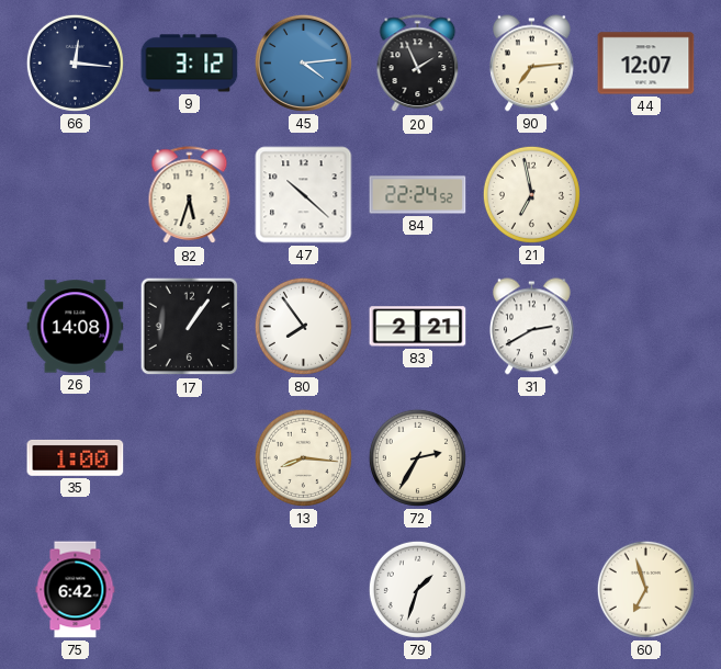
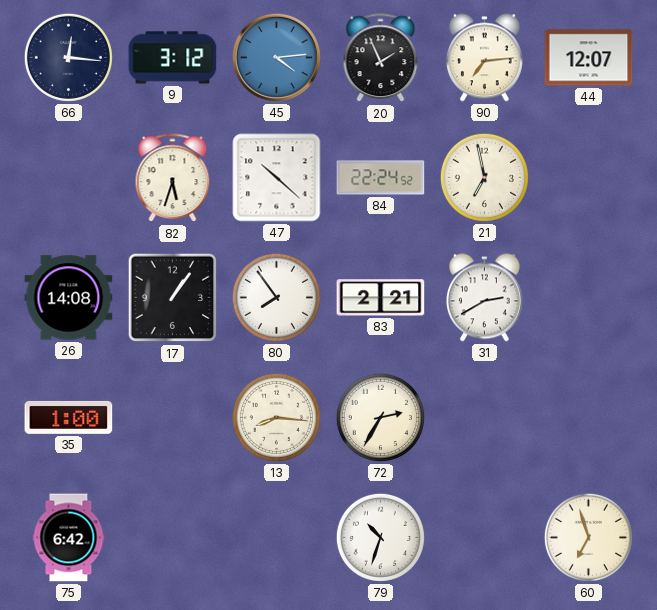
79: 1:33 -> 10:33 (380, 537)
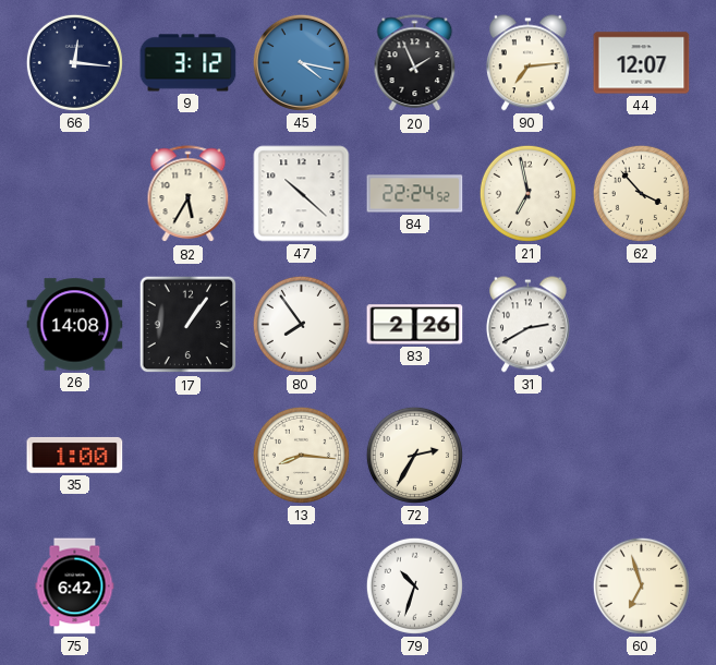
45: 4:14 -> 4:17 (301, 62)
82: 5:33 -> 5:35 (189, 194)
62: none -> 3:53 (641, 193)
83: 2:21 -> 2:26 (415, 325)
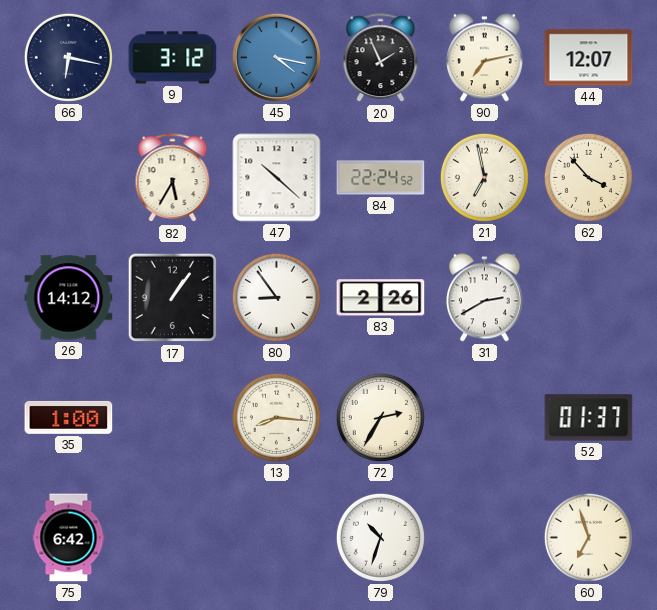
66: 12:16 -> 6:17 (68, 57)
90: 7:14 -> 7:13 (484, 58)
26: 14:08 -> 14:12 (69, 298)
80: 7:54 -> 8:54 (276, 297)
52: none -> 01:37 (589, 418)
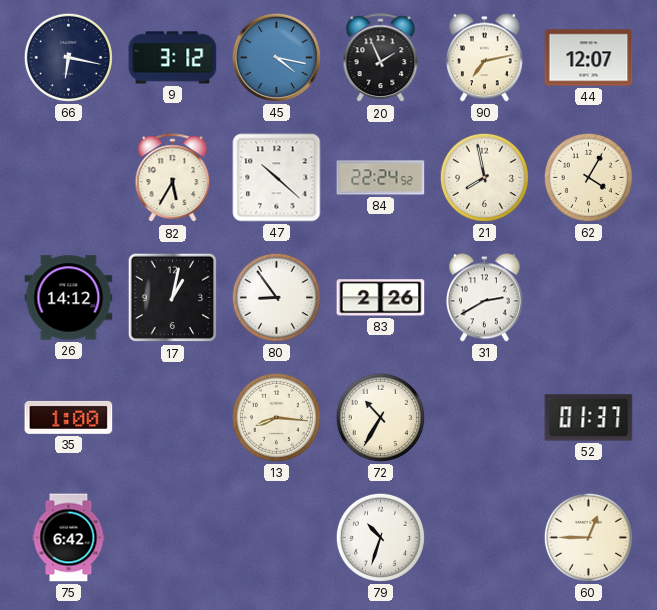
21: 6:58 -> 7:58 (484, 177)
62: 3:53 -> 4:05 (588, 177)
17: 1:06 -> 1:02 (173, 298)
72: 2:35 -> 10:35 (380, 417)
60: 6:57 -> 12:45 (588, 537)
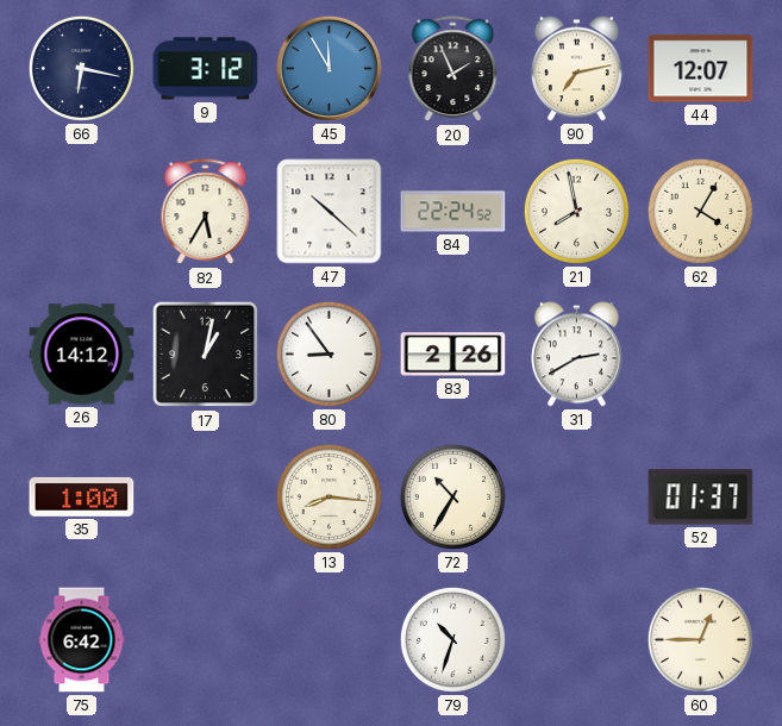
45: 4:17 -> 11:55 (329, 68)
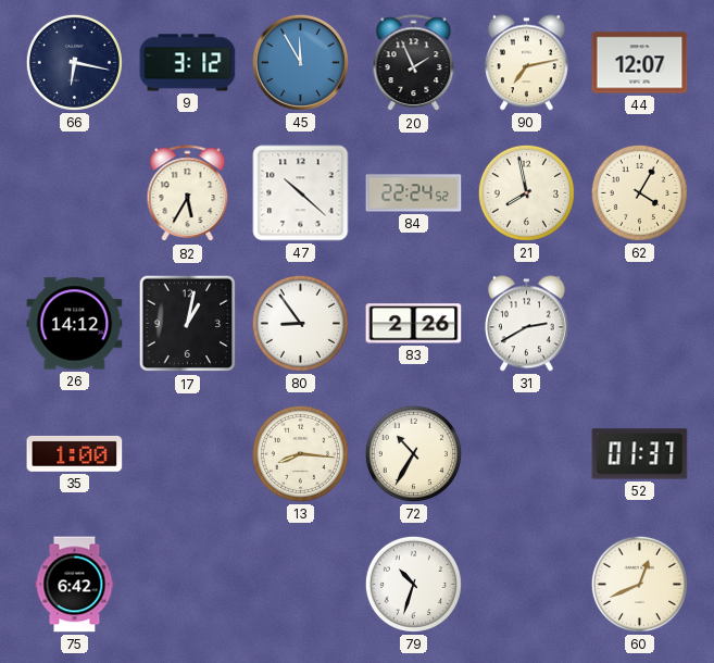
60: 12:45 -> 12:41 (639, 584)
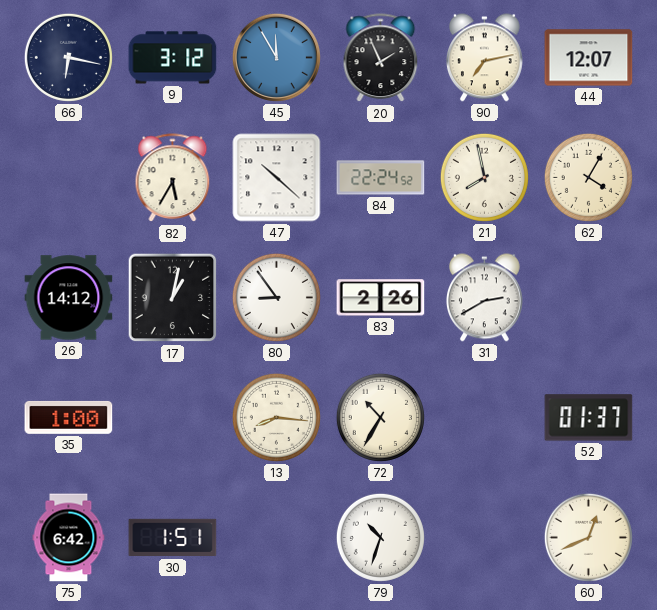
30: none -> 1:51 (173, 538)
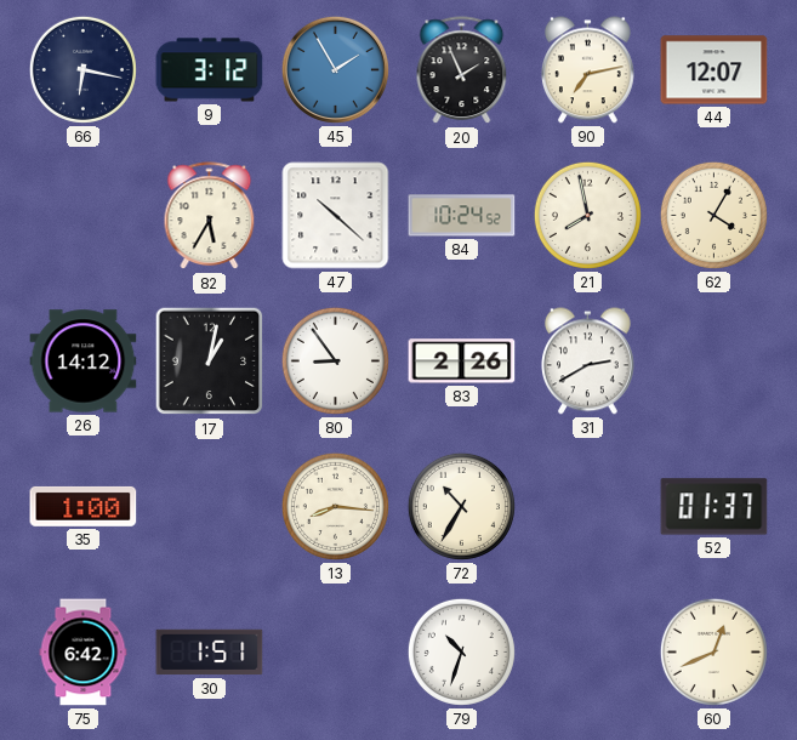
45: 11:55 -> 1:55 (335, 69)
84: 22:24 -> 10:24 (462, 216)
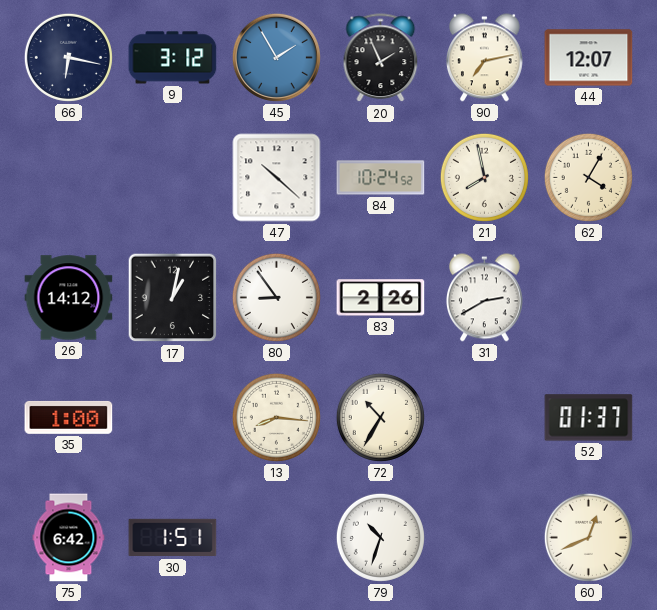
82: 5:35 -> none (210, 216)
